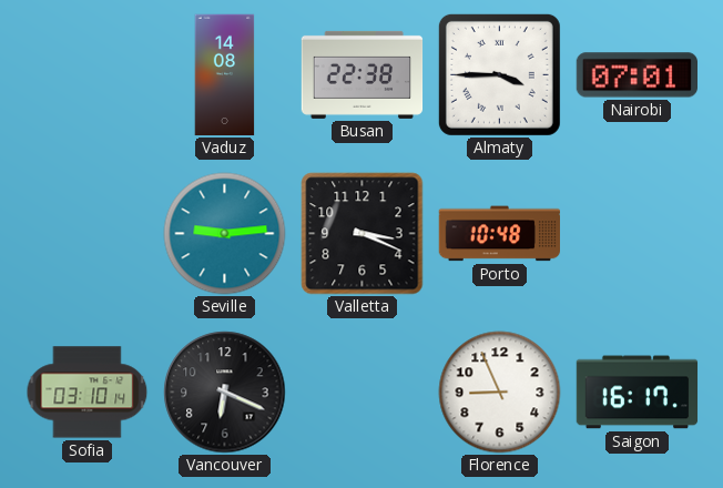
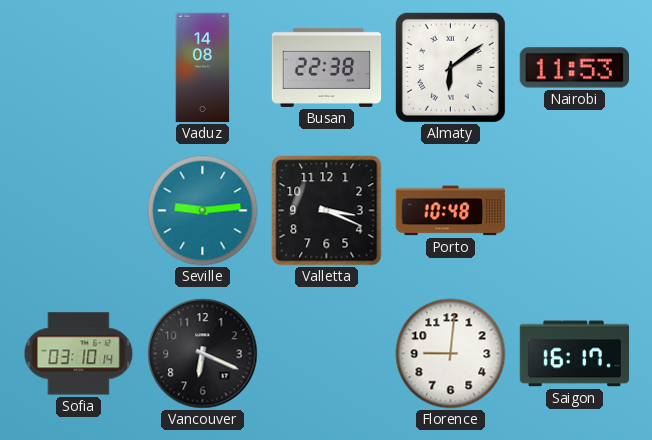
Almaty: 3:45 -> 6:09 (450, 67)
Nairobi: 07:01 -> 11:53 (574, 68)
Florence: 8:56 -> 9:01 (451, 354)
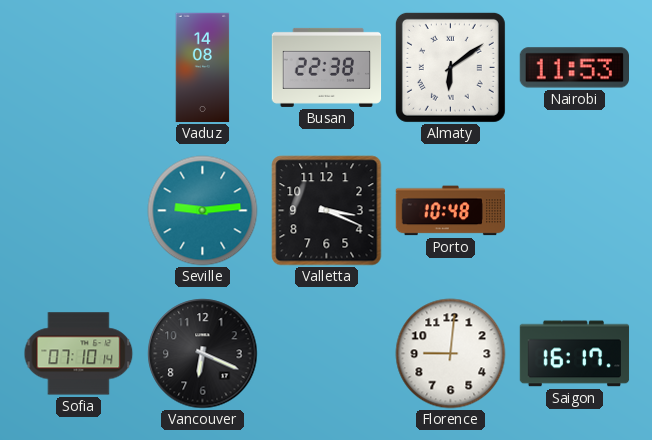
Sofia: 03:10 -> 07:10 (79, 354)
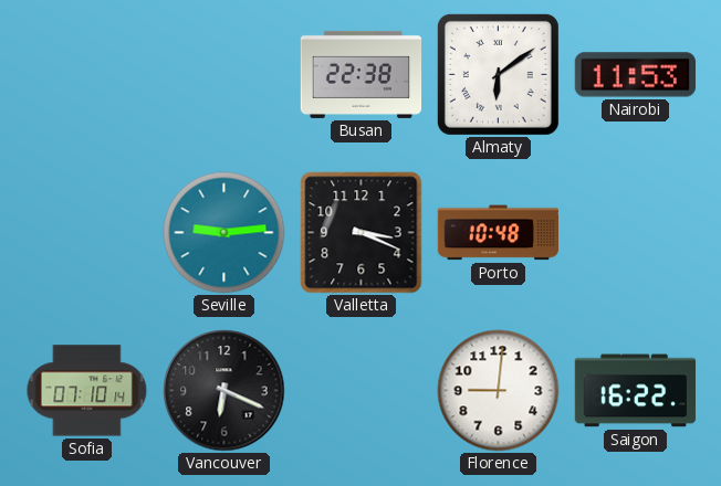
Vaduz: 14:08 -> none (203, 68)
Saigon: 16:17 -> 16:22 (636, 391)
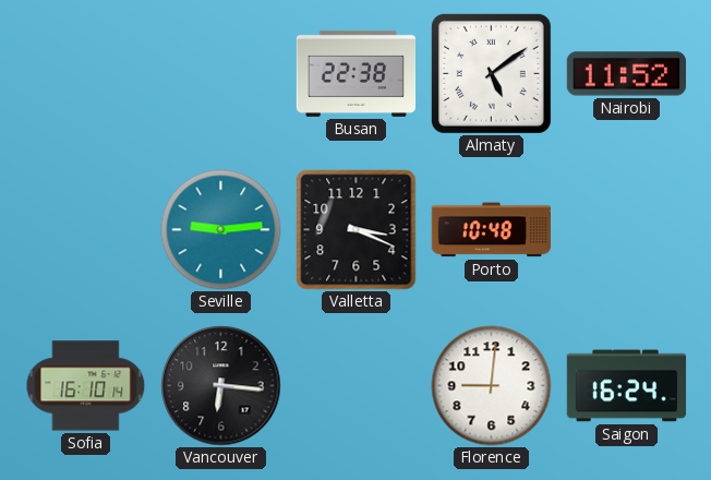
Almaty: 6:09 -> 5:09 (491, 73)
Nairobi: 11:53 -> 11:52 (626, 74)
Sofia: 07:10 -> 16:10 (86, 386)
Vancouver: 6:19 -> 6:16 (221, 386)
Saigon: 16:22 -> 16:24 (627, 386)
